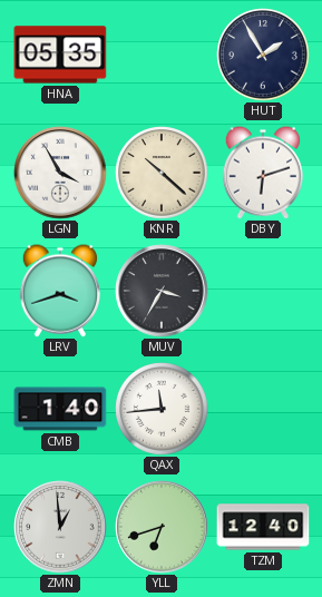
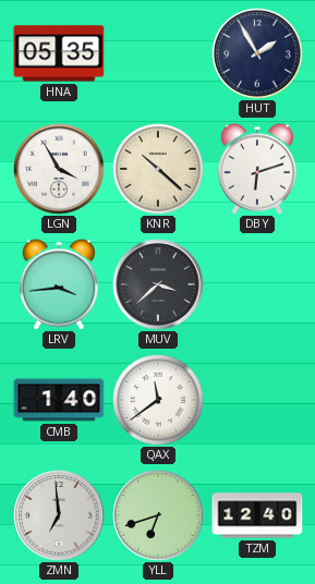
LRV: 3:42 -> 3:44 (59, 284)
MUV: 3:35 -> 3:38 (158, 284)
QAX: 11:44 -> 11:39 (158, 400)
ZMN: 12:59 -> 6:59 (59, 515)
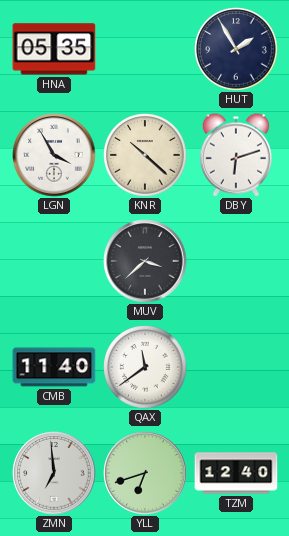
LRV: 3:44 -> none (59, 284)
CMB: 1:40 -> 11:40 (54, 367)
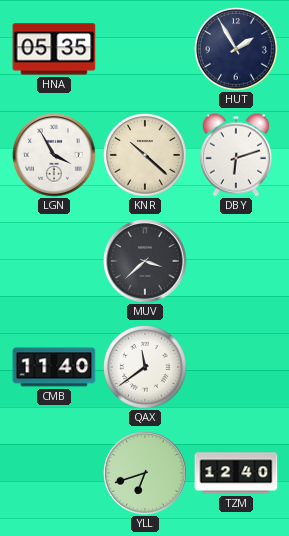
ZMN: 6:59 -> none (54, 473)
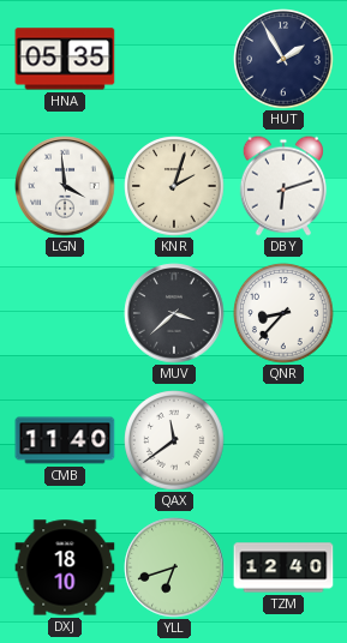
LGN: 3:55 -> 3:59 (65, 186)
KNR: 10:22 -> 2:03 (174, 186)
QNR: none -> 8:37 (283, 313)
DXJ: none -> 18:10 (65, 567)
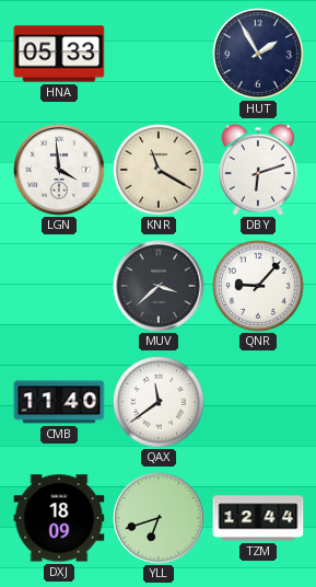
HNA: 05:35 -> 05:33 (59, 54)
KNR: 2:03 -> 11:20 (159, 170)
QNR: 8:37 -> 9:07 (258, 286)
DXJ: 18:10 -> 18:09 (59, 518)
TZM: 12:40 -> 12:44 (258, 518)
